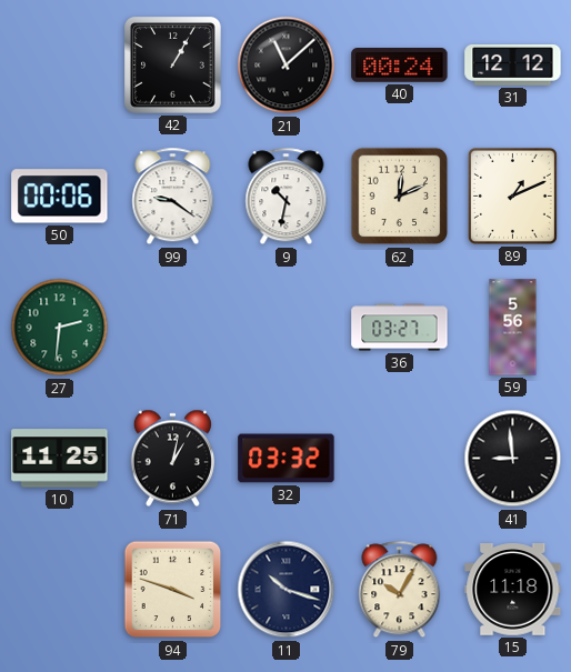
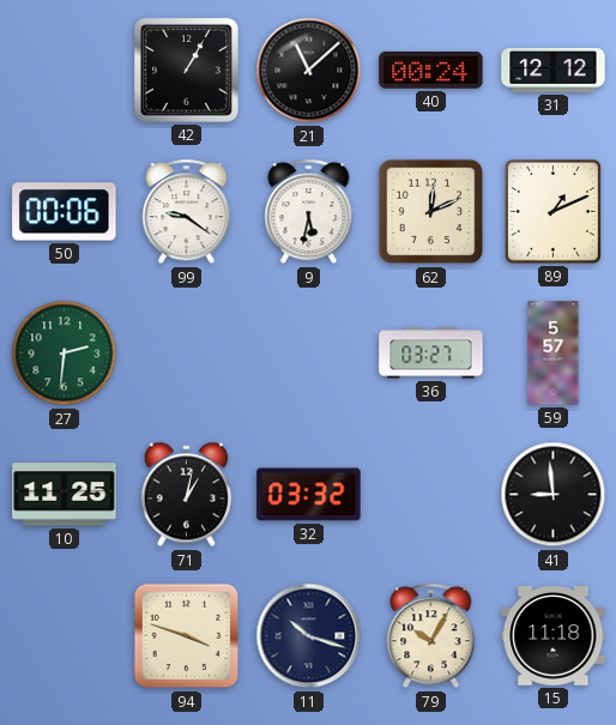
9: 10:32 -> 5:32 (309, 212)
59: 5:56 -> 5:57 (554, 354)
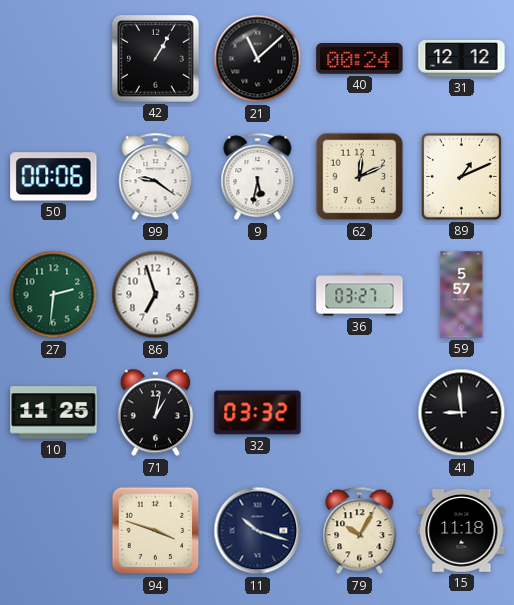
86: none -> 6:57 (156, 295)
